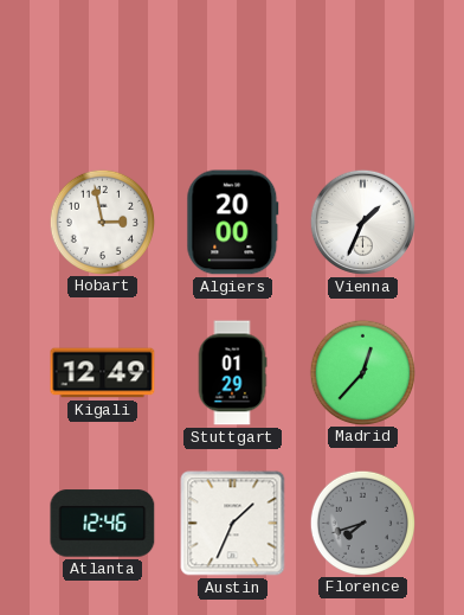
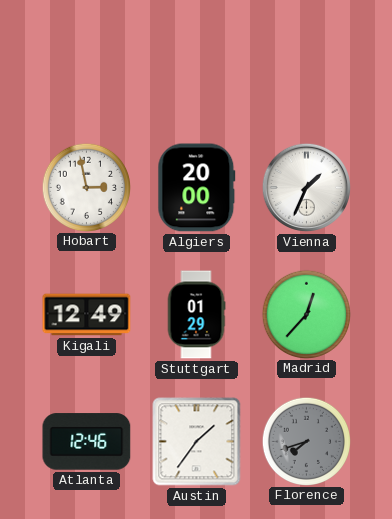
Austin: 1:34 -> 1:36 (197, 442)
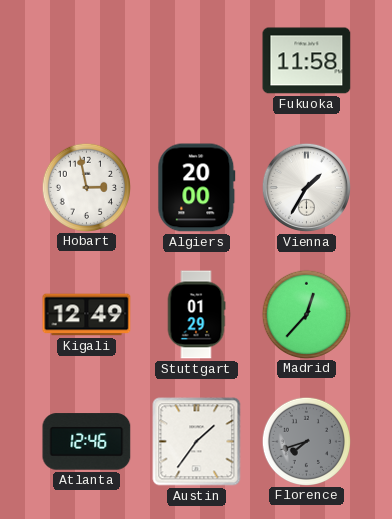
Fukuoka: none -> 11:58 (307, 61)
Vienna: 1:34 -> 1:35 (306, 187)
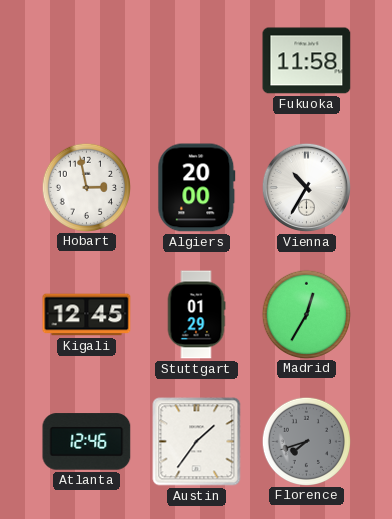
Vienna: 1:35 -> 10:35 (306, 187)
Kigali: 12:49 -> 12:45 (87, 315)
Madrid: 12:37 -> 12:35 (306, 314)
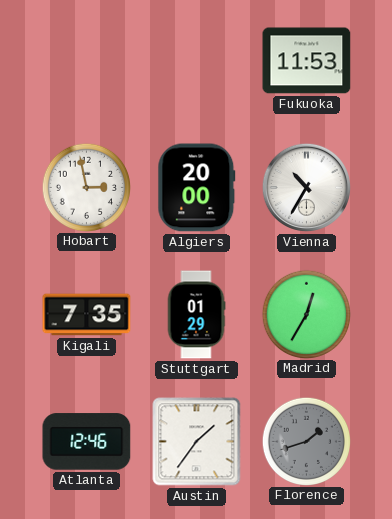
Fukuoka: 11:58 -> 11:53 (307, 61)
Kigali: 12:45 -> 7:35 (87, 315)
Florence: 7:42 -> 1:42 (306, 441)
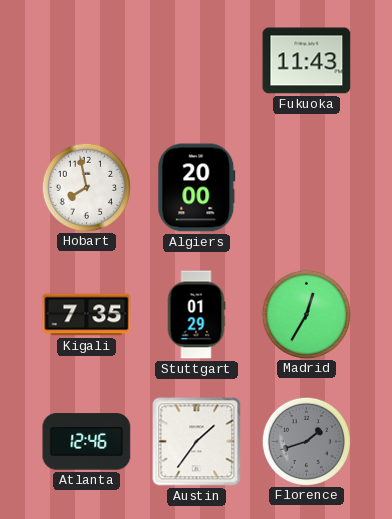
Fukuoka: 11:53 -> 11:43 (307, 61)
Hobart: 2:58 -> 7:58 (86, 187)
Vienna: 10:35 -> none (306, 187)
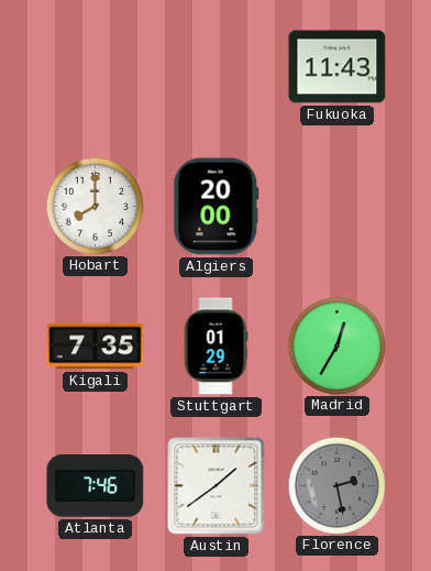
Hobart: 7:58 -> 8:00 (95, 206)
Atlanta: 12:46 -> 7:46 (96, 486)
Austin: 1:36 -> 1:39 (217, 486)
Florence: 1:42 -> 2:28 (336, 485)
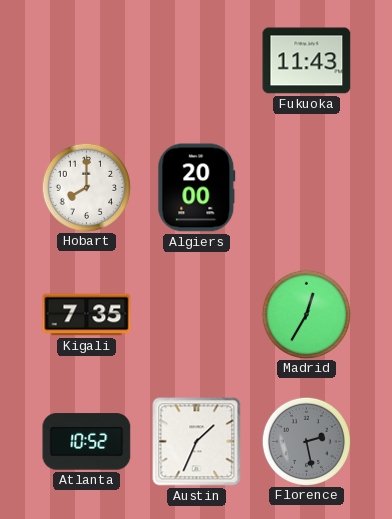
Stuttgart: 01:29 -> none (215, 347)
Atlanta: 7:46 -> 10:52 (87, 442)
Austin: 1:39 -> 1:34 (197, 442)
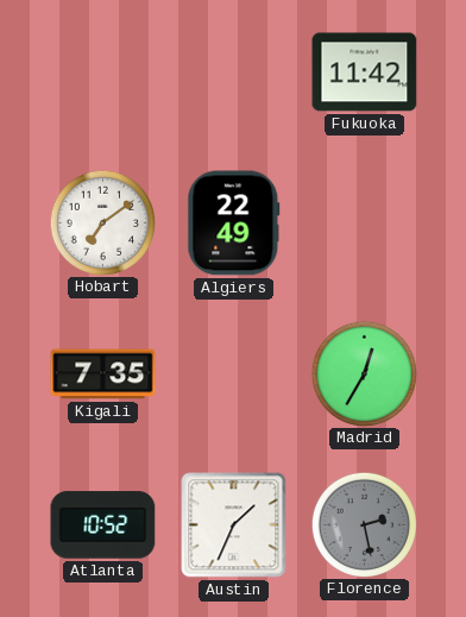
Fukuoka: 11:43 -> 11:42 (365, 73)
Hobart: 8:00 -> 7:09 (102, 222)
Algiers: 20:00 -> 22:49 (234, 223)
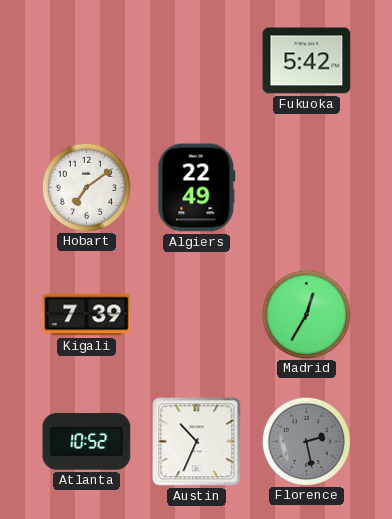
Fukuoka: 11:42 -> 5:42 (307, 61)
Kigali: 7:35 -> 7:39 (87, 315)
Austin: 1:34 -> 10:34 (197, 442)
